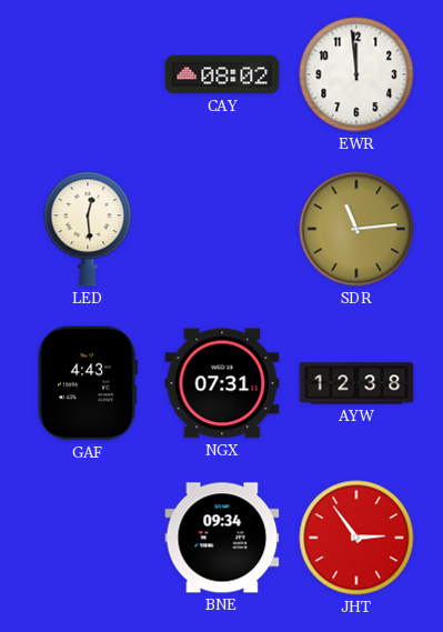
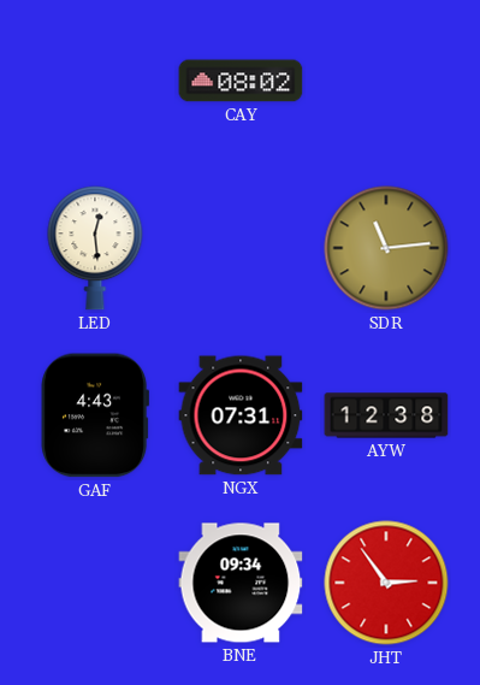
EWR: 11:59 -> none (356, 74)
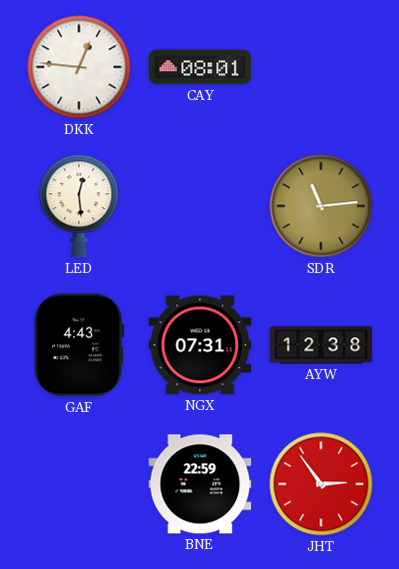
DKK: none -> 12:46 (79, 67)
CAY: 08:02 -> 08:01 (200, 67)
BNE: 09:34 -> 22:59 (200, 484)
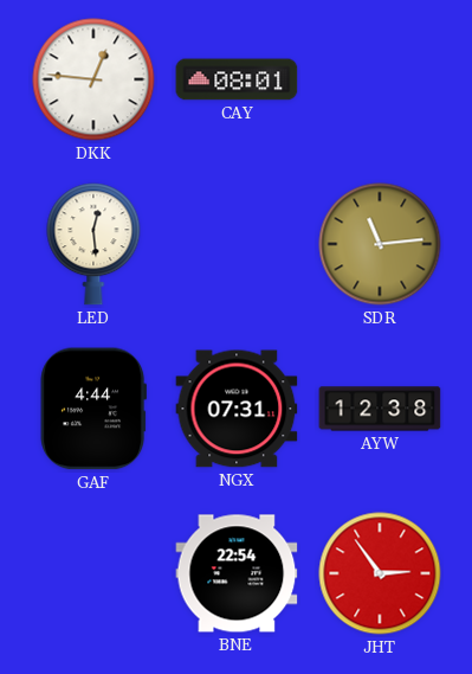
GAF: 4:43 -> 4:44 (93, 409)
BNE: 22:59 -> 22:54 (237, 573)
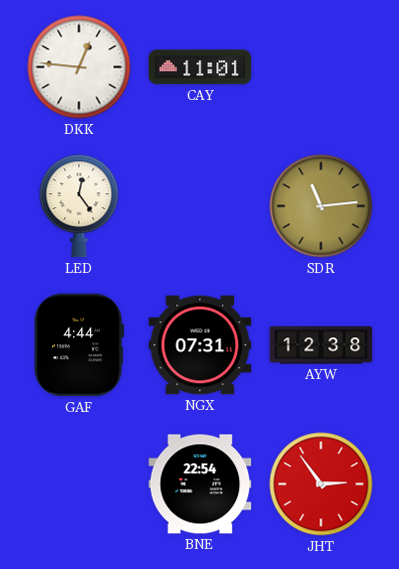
CAY: 08:01 -> 11:01 (200, 67)
LED: 12:29 -> 12:24 (79, 206)
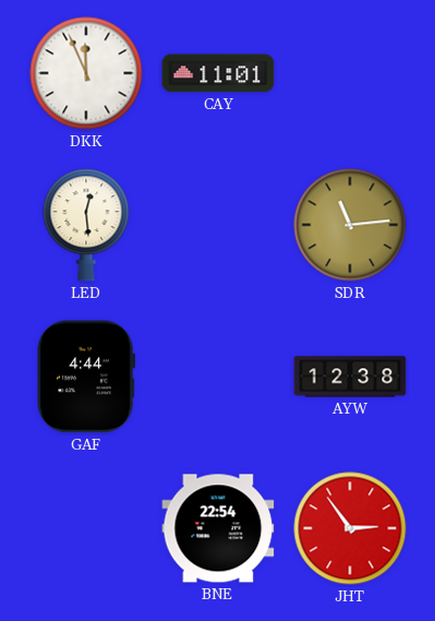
DKK: 12:46 -> 11:56 (86, 73)
LED: 12:24 -> 12:29 (86, 225)
NGX: 07:31 -> none (200, 345)
